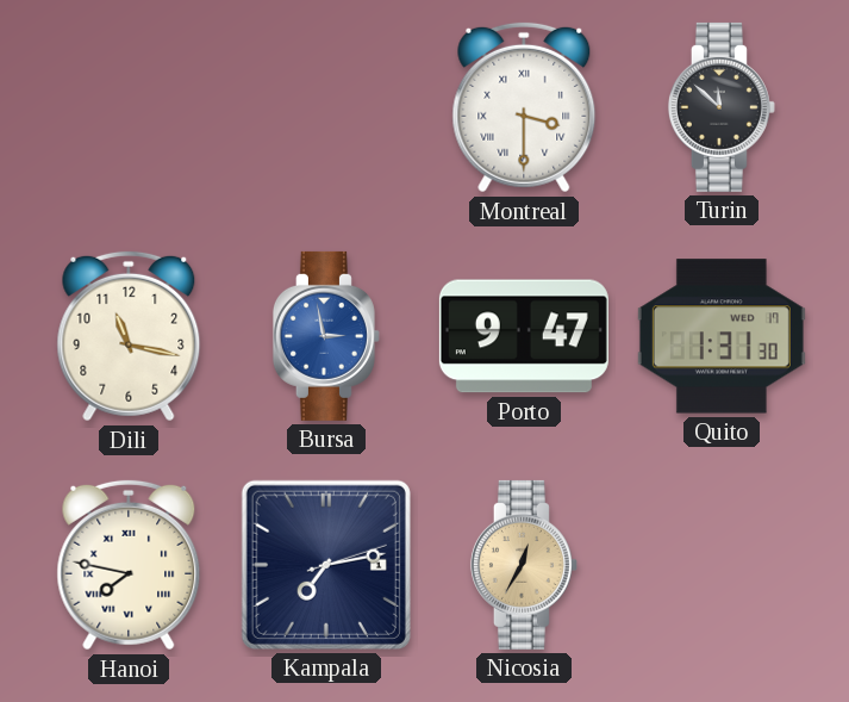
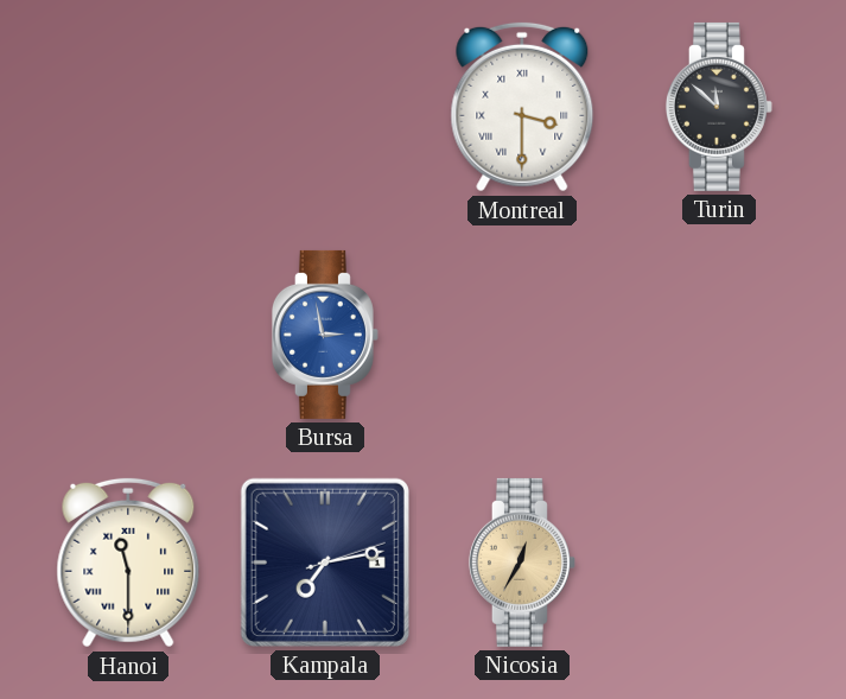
Dili: 11:17 -> none (129, 336)
Porto: 9:47 -> none (524, 336)
Quito: 1:31 -> none (722, 336)
Hanoi: 7:47 -> 11:30 (128, 563)
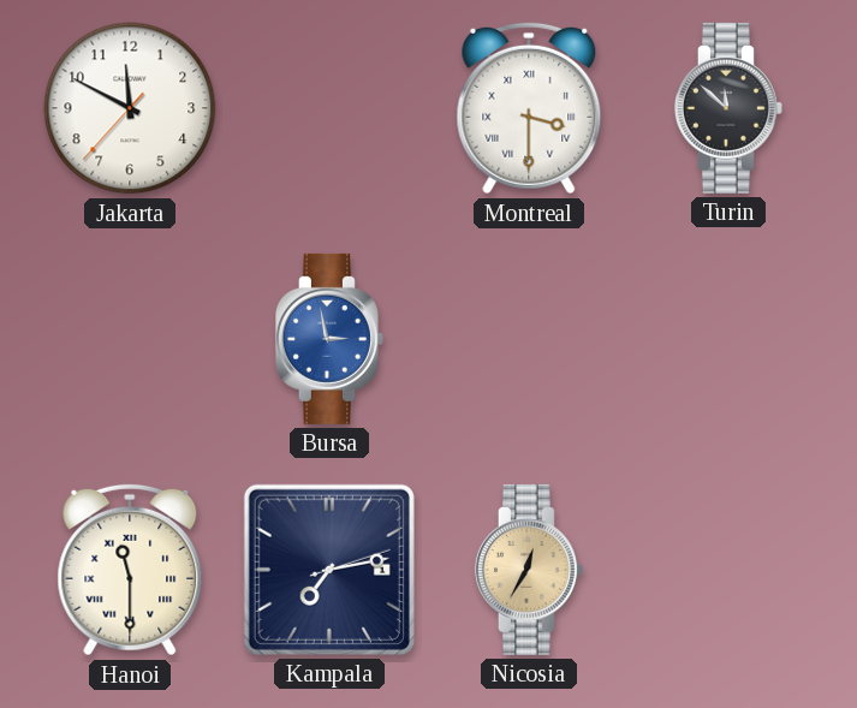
Jakarta: none -> 11:49 (130, 108)
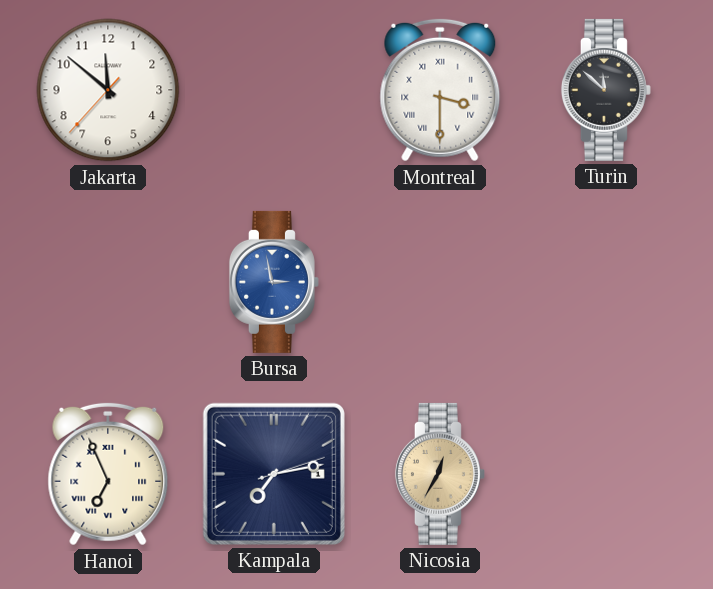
Jakarta: 11:49 -> 11:51 (108, 90)
Hanoi: 11:30 -> 6:56 (108, 474)
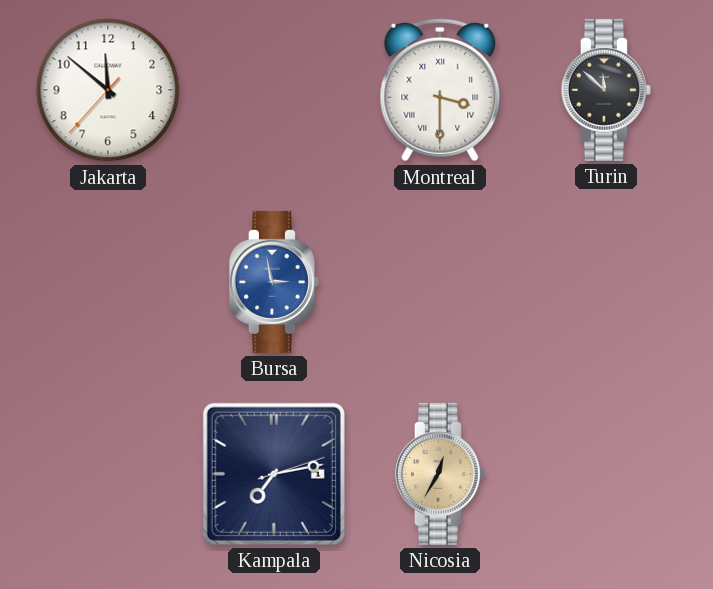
Hanoi: 6:56 -> none (108, 474)
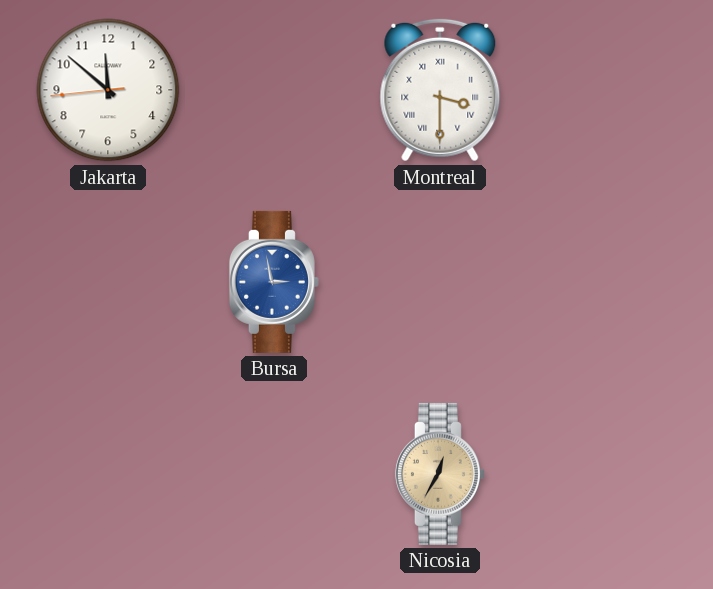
Jakarta: 11:51:37 -> 11:51:44 (108, 90)
Turin: 11:52 -> none (606, 90)
Kampala: 7:13 -> none (274, 474)
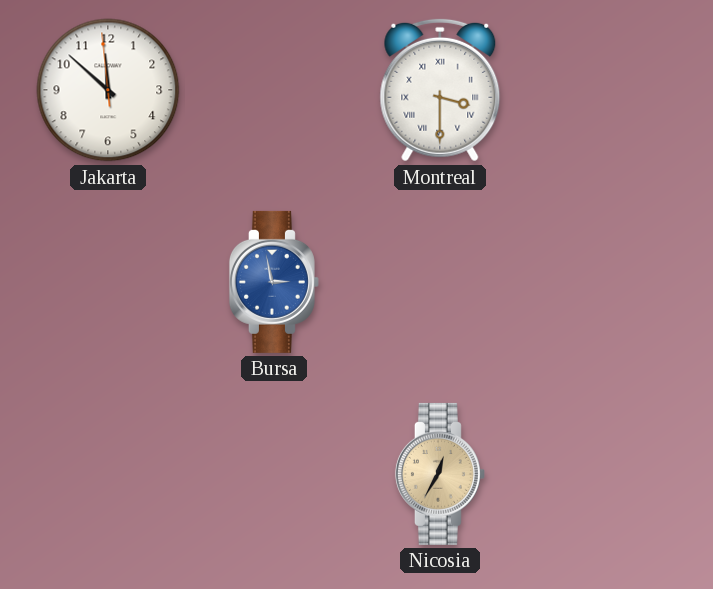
Jakarta: 11:51:44 -> 11:51:59 (108, 90)
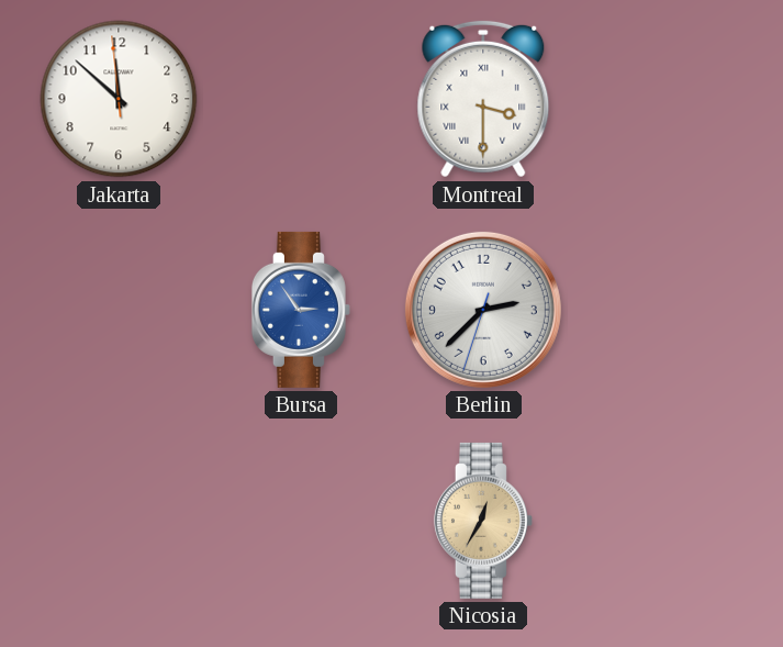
Bursa: 2:58 -> 2:54 (301, 310)
Berlin: none -> 2:37 (483, 310)
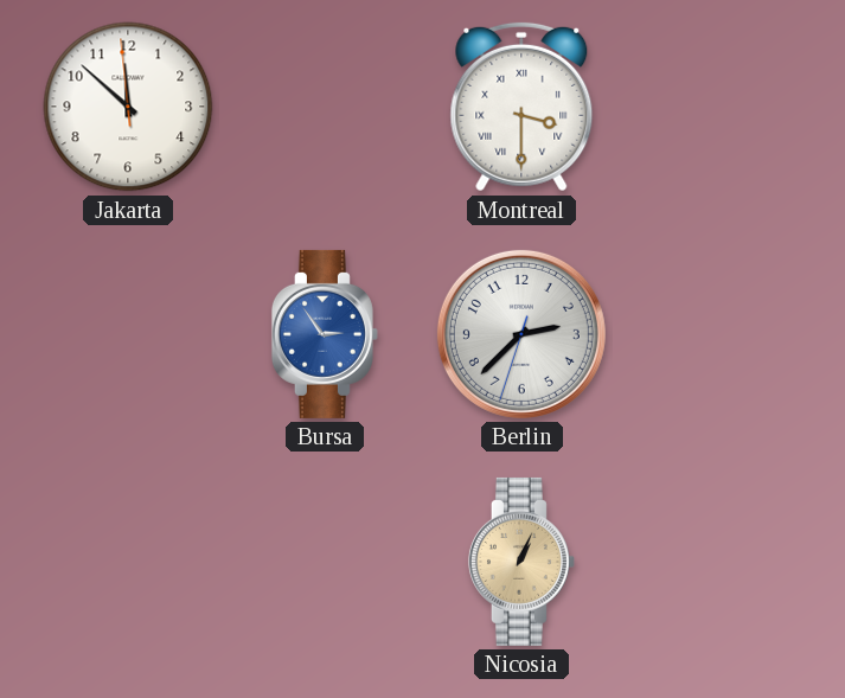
Nicosia: 12:35 -> 1:04 (521, 562)
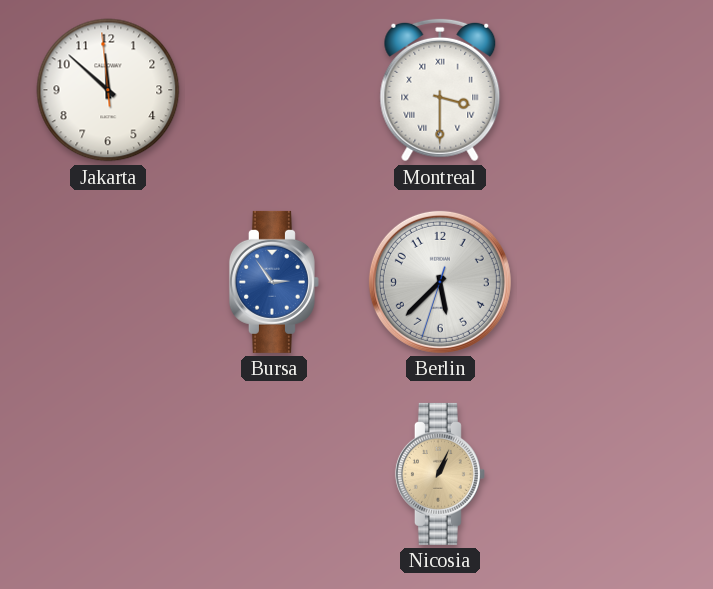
Berlin: 2:37 -> 5:37 (440, 282)
